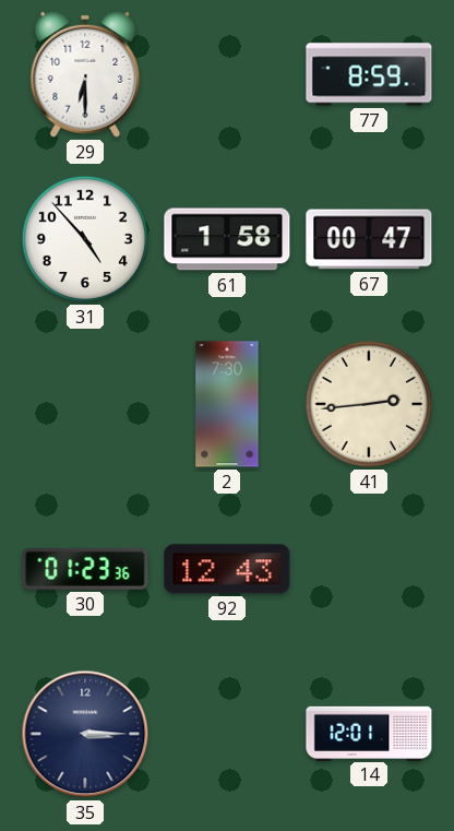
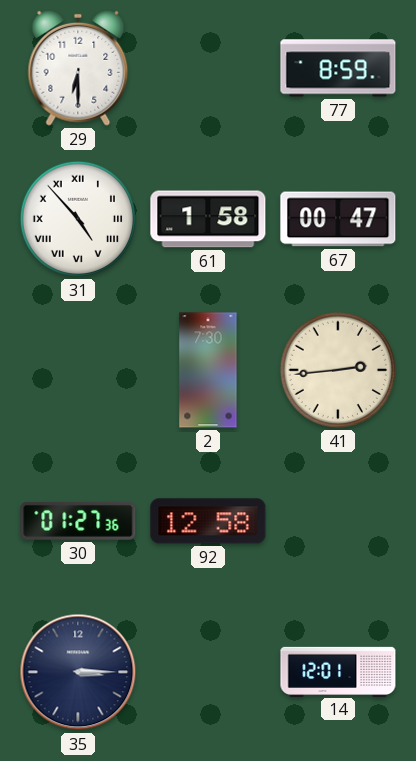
31 numerals: Arabic -> Roman (78, 219)
30: 01:23 -> 01:27 (78, 521)
92: 12:43 -> 12:58 (208, 521)
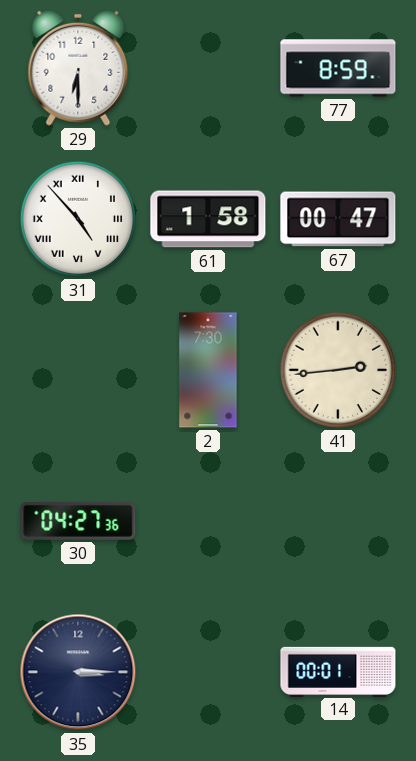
30: 01:27 -> 04:27 (78, 521)
92: 12:58 -> none (208, 521)
14: 12:01 -> 00:01 (338, 671)
